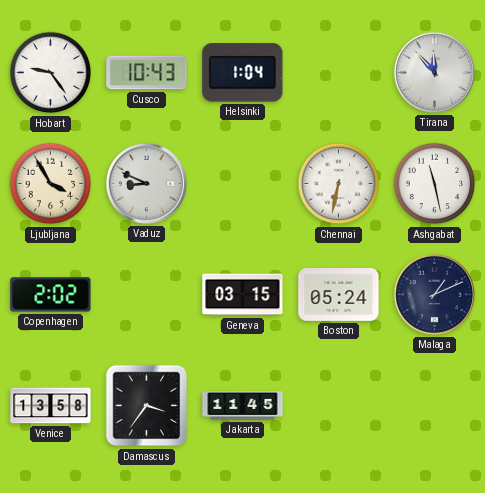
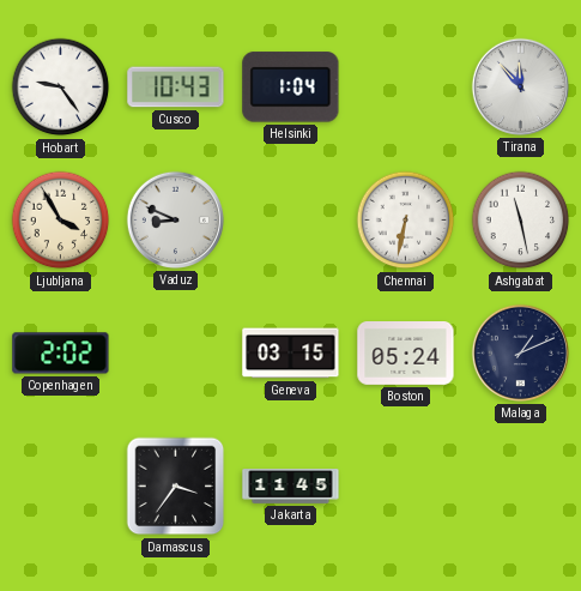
Venice: 13:58 -> none (51, 406)
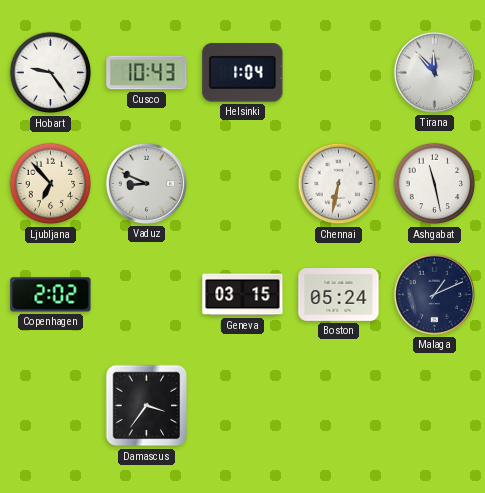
Ljubljana: 3:55 -> 6:53 (51, 184)
Jakarta: 11:45 -> none (291, 487)
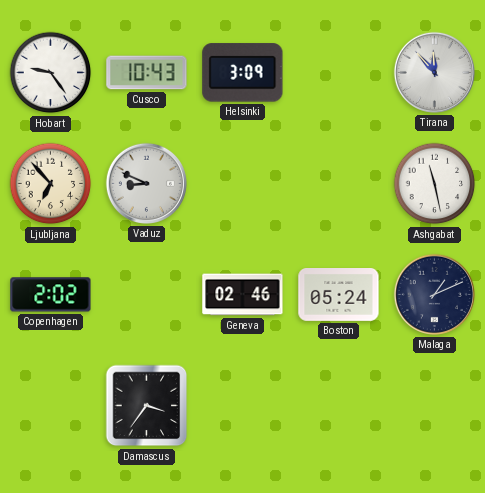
Helsinki: 1:04 -> 3:09 (243, 73)
Chennai: 6:32 -> none (339, 184)
Geneva: 03:15 -> 02:46 (243, 295)
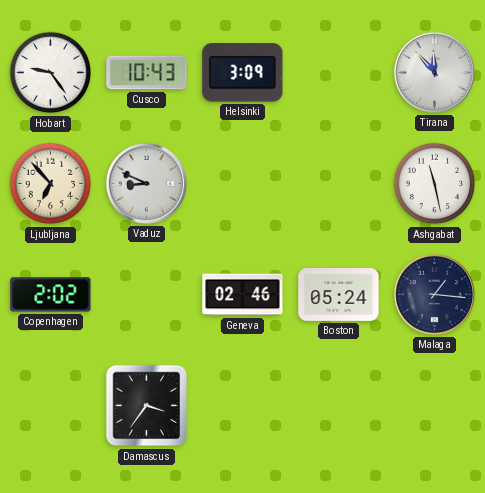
Malaga: 1:11 -> 1:16 (434, 294)
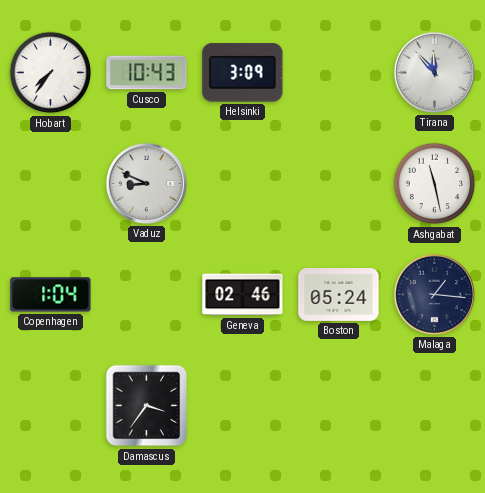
Hobart: 9:24 -> 7:36 (51, 73)
Ljubljana: 6:53 -> none (51, 184)
Copenhagen: 2:02 -> 1:04 (51, 295)
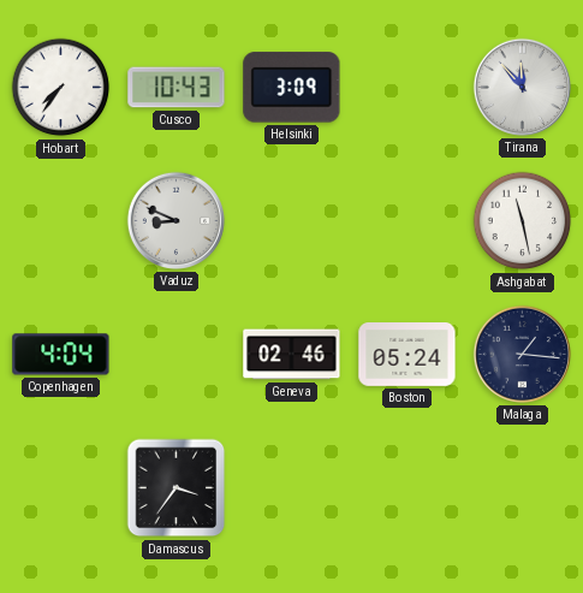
Copenhagen: 1:04 -> 4:04 (61, 355)
